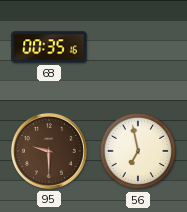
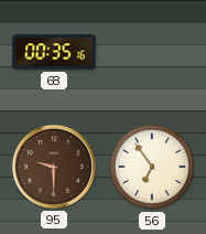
56: 6:58 -> 6:54 (152, 167)
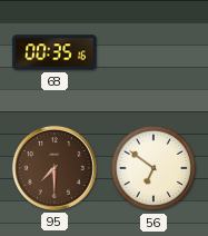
95: 9:30 -> 7:30 (55, 168)
56: 6:54 -> 6:51 (153, 168)
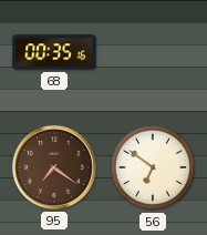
95: 7:30 -> 7:21 (54, 167)
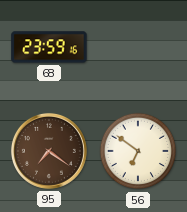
68: 00:35 -> 23:59 (49, 47)
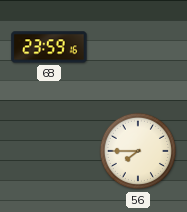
95: 7:21 -> none (49, 151)
56: 6:51 -> 7:45 (138, 151)
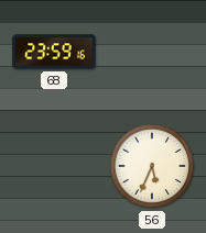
56: 7:45 -> 5:34 (152, 166)
